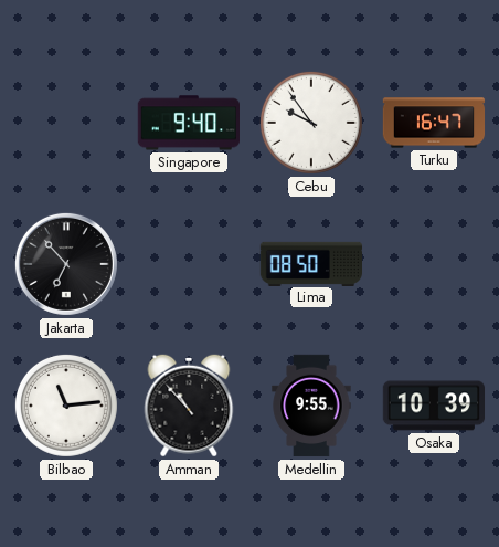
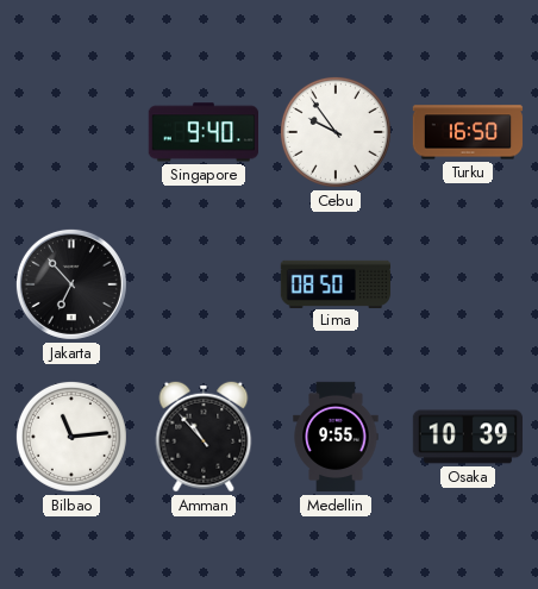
Turku: 16:47 -> 16:50 (468, 132)
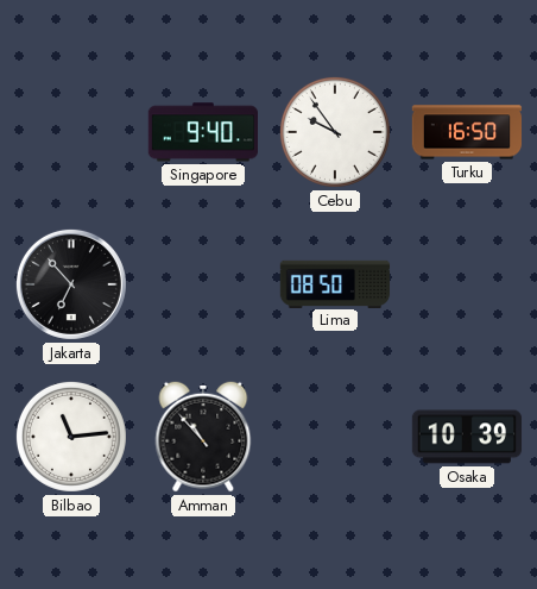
Medellin: 9:55 -> none (336, 437)
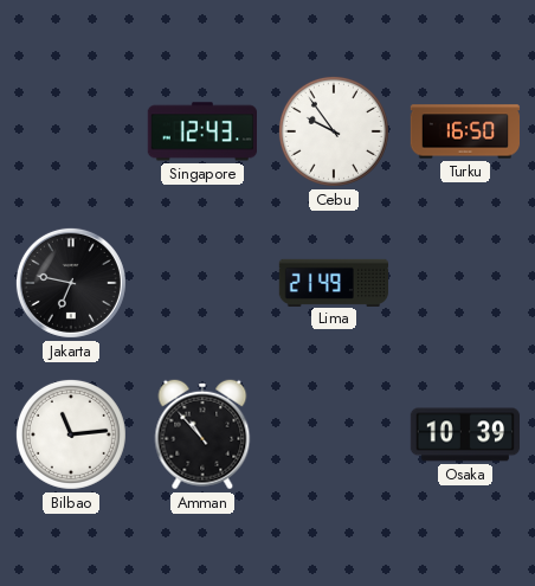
Singapore: 9:40 -> 12:43 (201, 131)
Jakarta: 6:53 -> 6:47 (71, 283)
Lima: 08:50 -> 21:49 (334, 282)
